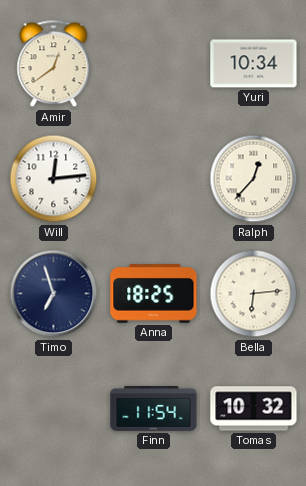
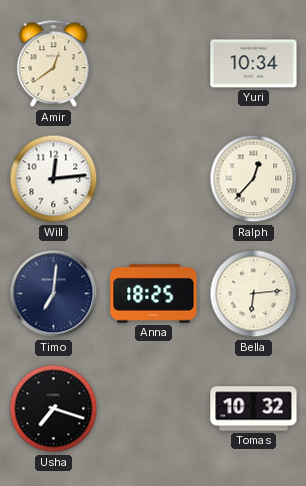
Timo: 6:57 -> 7:01 (54, 294)
Usha: none -> 7:18 (54, 409)
Finn: 11:54 -> none (154, 408)
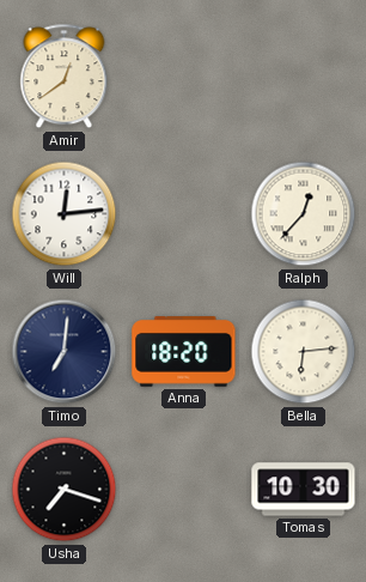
Yuri: 10:34 -> none (254, 64)
Anna: 18:25 -> 18:20 (184, 352)
Tomas: 10:32 -> 10:30 (304, 490)
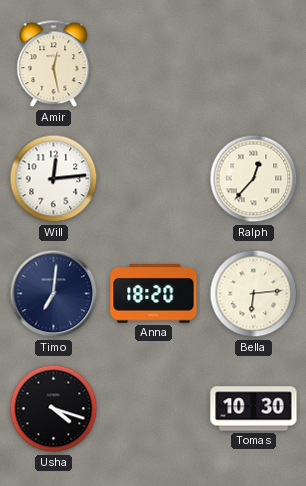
Amir: 12:39 -> 12:28 (54, 64)
Usha: 7:18 -> 4:18 (54, 409)
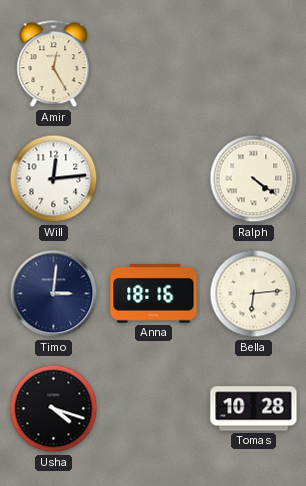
Amir: 12:28 -> 12:25 (54, 64)
Ralph: 12:37 -> 4:21 (254, 179)
Timo: 7:01 -> 3:01 (54, 294)
Anna: 18:20 -> 18:16 (154, 294)
Tomas: 10:30 -> 10:28 (254, 409)
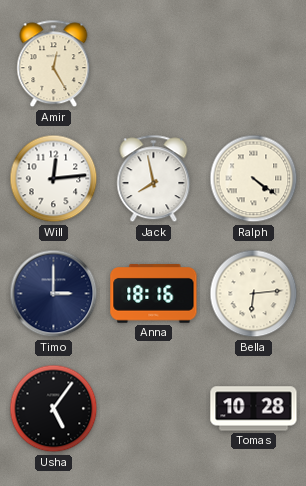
Jack: none -> 7:58 (154, 179)
Timo: 3:01 -> 3:00 (54, 294)
Usha: 4:18 -> 5:06 (54, 409)
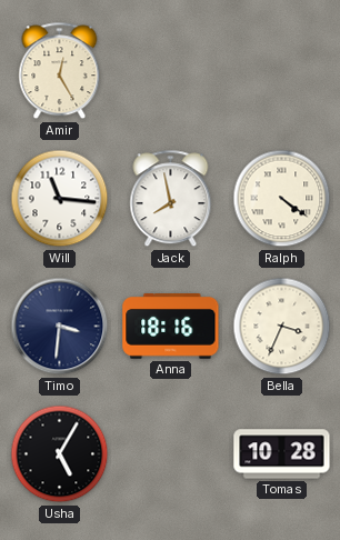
Will: 12:14 -> 11:16 (60, 199)
Timo: 3:00 -> 3:31 (60, 327)
Bella: 6:14 -> 3:34 (282, 327)
Usha: 5:06 -> 5:05 (60, 454)
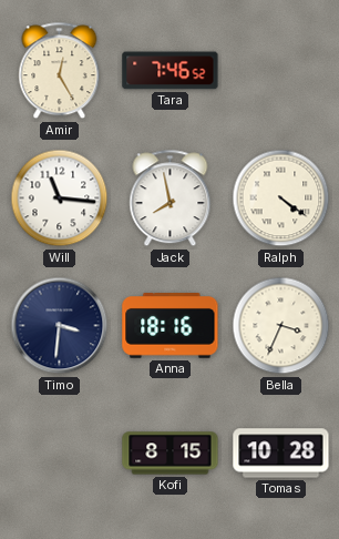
Tara: none -> 7:46 (171, 71)
Usha: 5:05 -> none (60, 454)
Kofi: none -> 8:15 (171, 454)
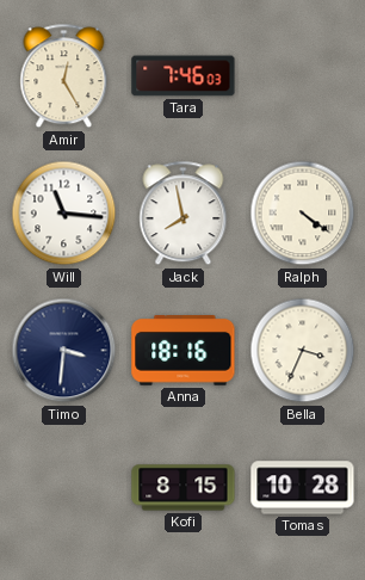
Tara: 7:46:52 -> 7:46:03 (184, 76)
